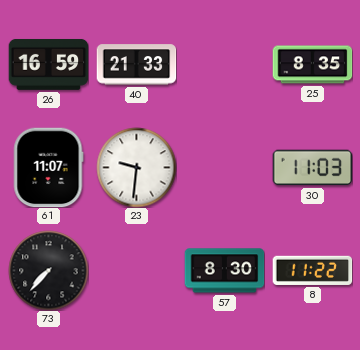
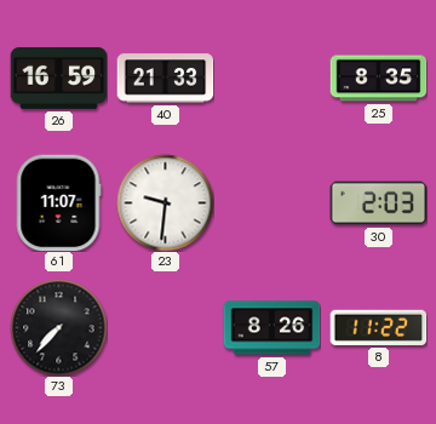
30: 11:03 -> 2:03 (378, 204)
57: 8:30 -> 8:26 (271, 328)
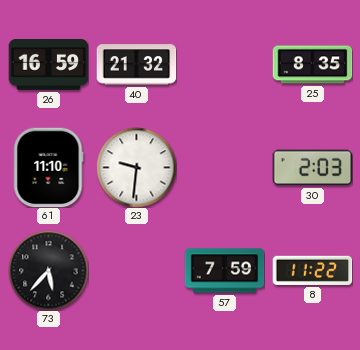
40: 21:33 -> 21:32 (136, 65)
61: 11:07 -> 11:10 (48, 167)
73: 7:37 -> 5:37 (48, 270)
57: 8:26 -> 7:59 (224, 271)
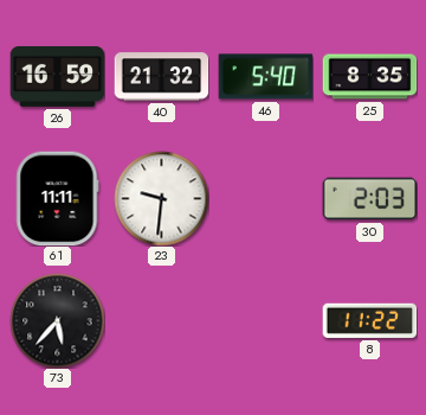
46: none -> 5:40 (265, 77)
61: 11:10 -> 11:11 (57, 198)
57: 7:59 -> none (224, 271)
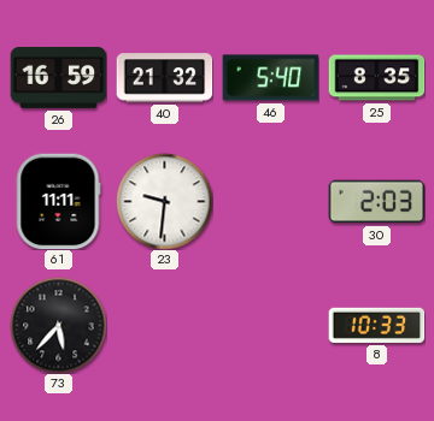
8: 11:22 -> 10:33 (376, 325)
